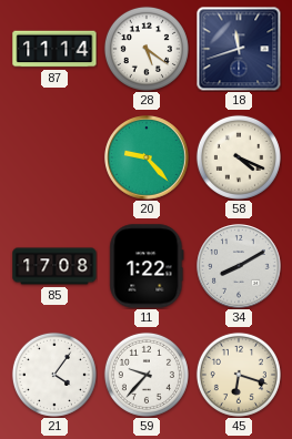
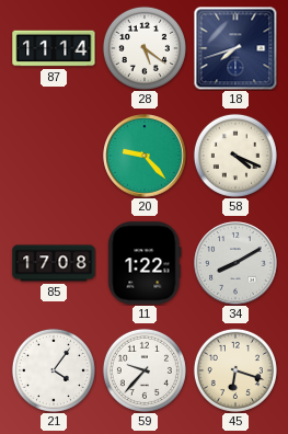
18: 11:42 -> 7:42 (235, 48)
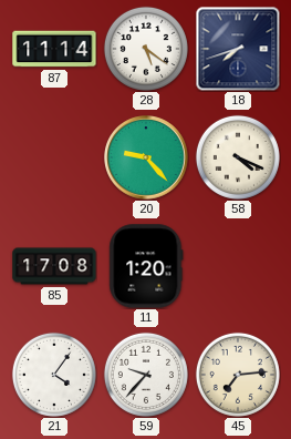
11: 1:22 -> 1:20 (146, 266)
34: 8:10 -> none (235, 263)
45: 6:18 -> 7:14 (238, 375)
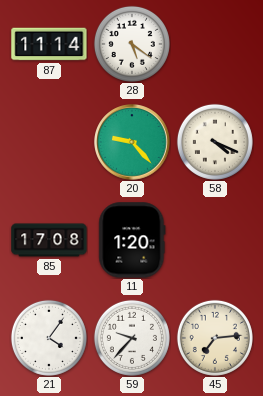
18: 7:42 -> none (238, 49)
